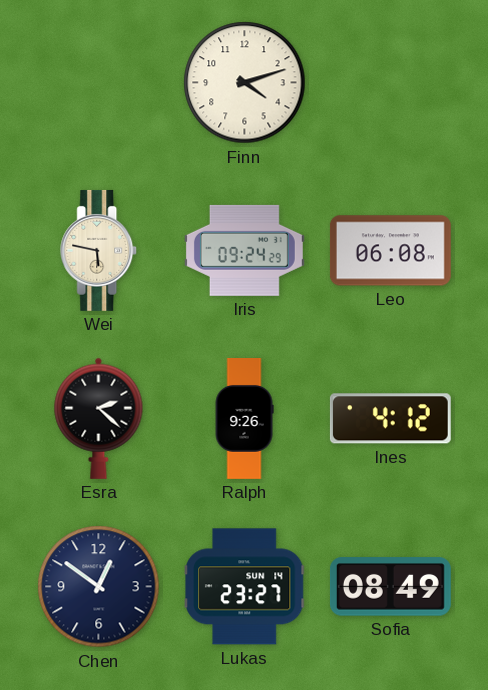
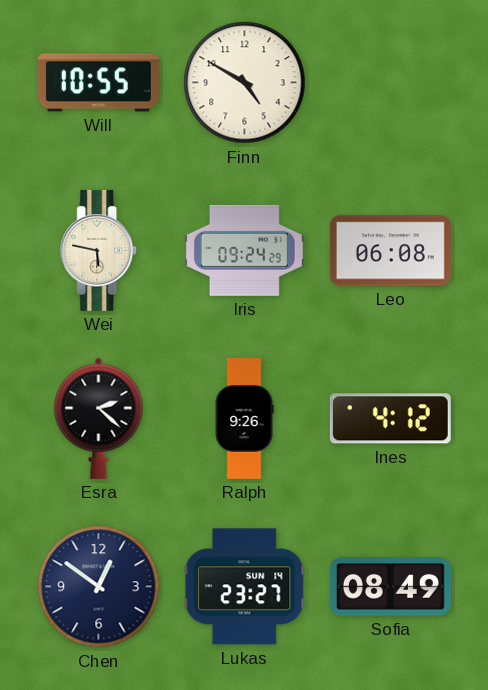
Will: none -> 10:55 (98, 83)
Finn: 4:12 -> 4:50 (245, 83)
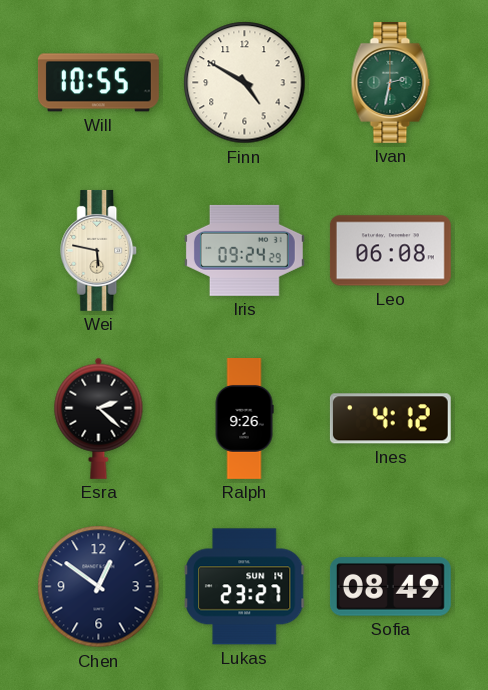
Ivan: none -> 2:32 (391, 82)
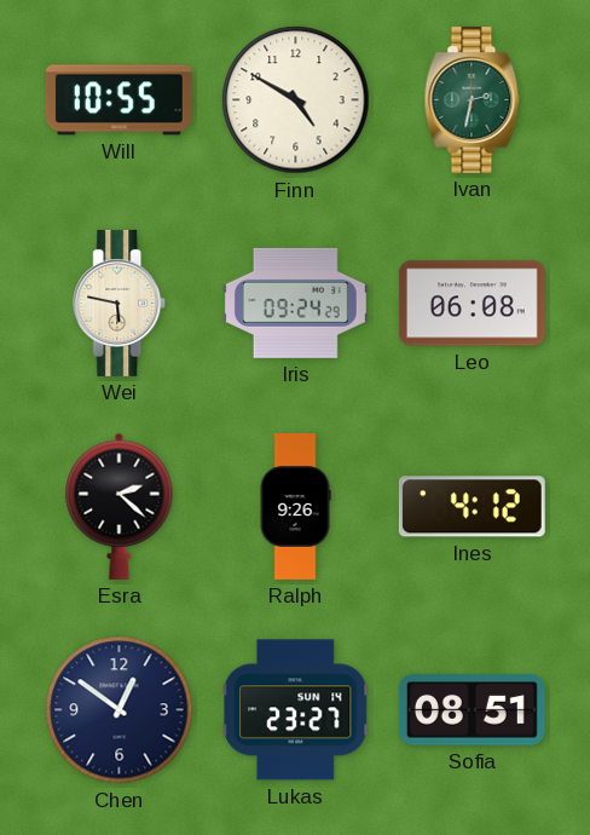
Sofia: 08:49 -> 08:51 (472, 710)
